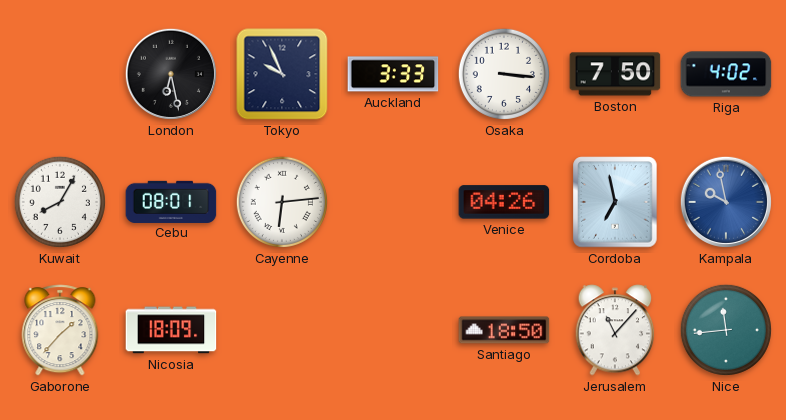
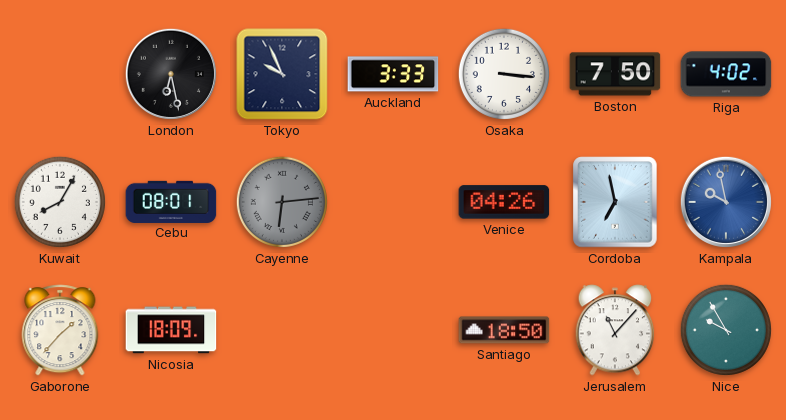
Cayenne dial: white -> grey (282, 202)
Nice: 11:44 -> 9:55 (726, 330)
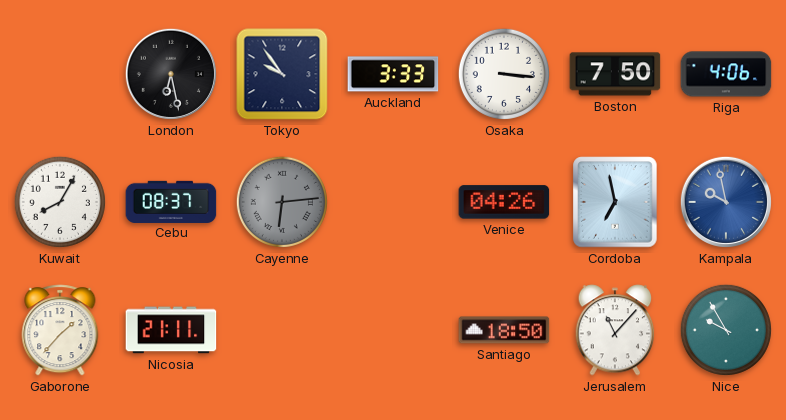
Tokyo: 9:56 -> 9:54 (282, 74)
Riga: 4:02 -> 4:06 (726, 74)
Cebu: 08:01 -> 08:37 (171, 201)
Nicosia: 18:09 -> 21:11 (171, 330)
